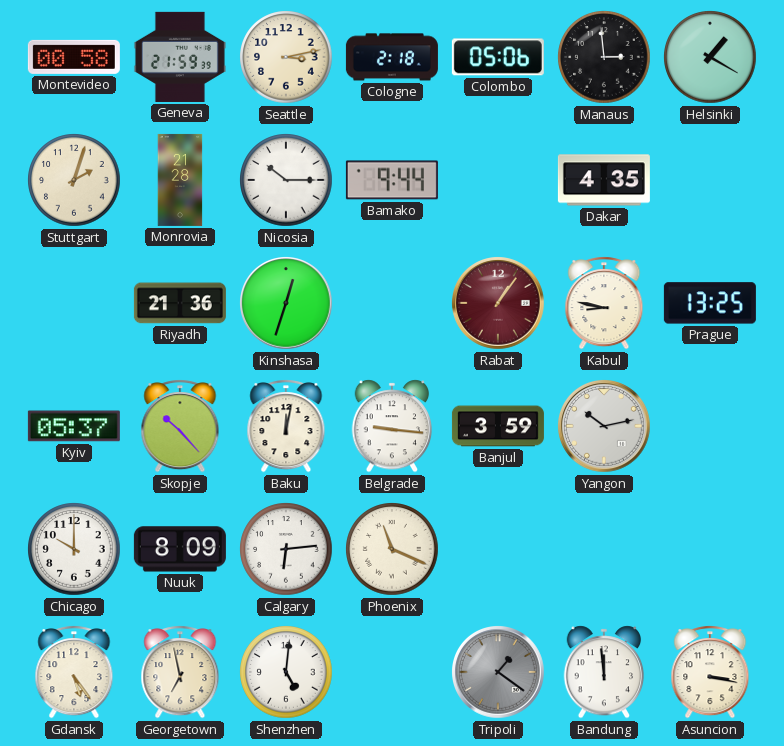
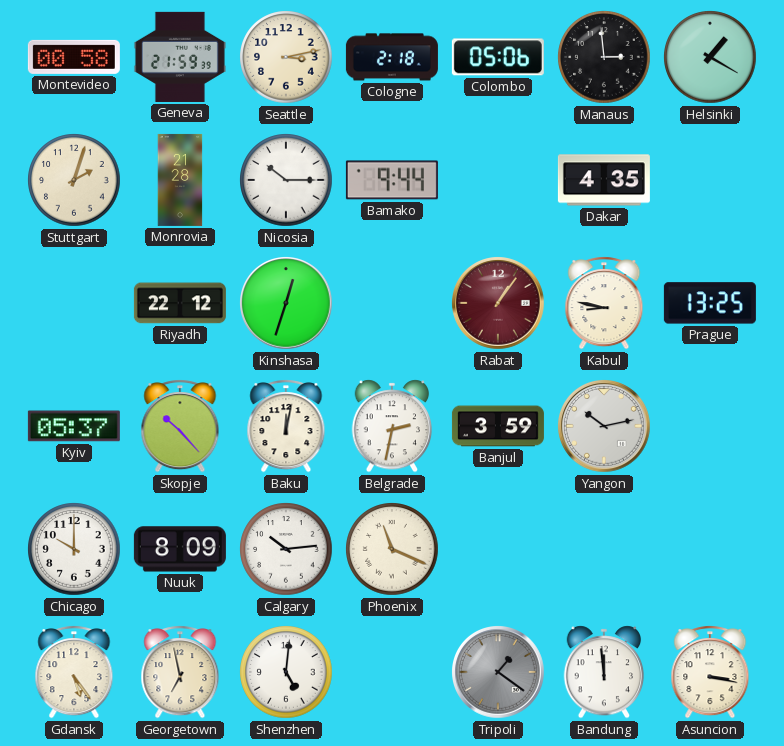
Riyadh: 21:36 -> 22:12 (180, 303)
Belgrade: 9:16 -> 2:32 (392, 426)
Calgary: 6:14 -> 10:14 (286, 549)
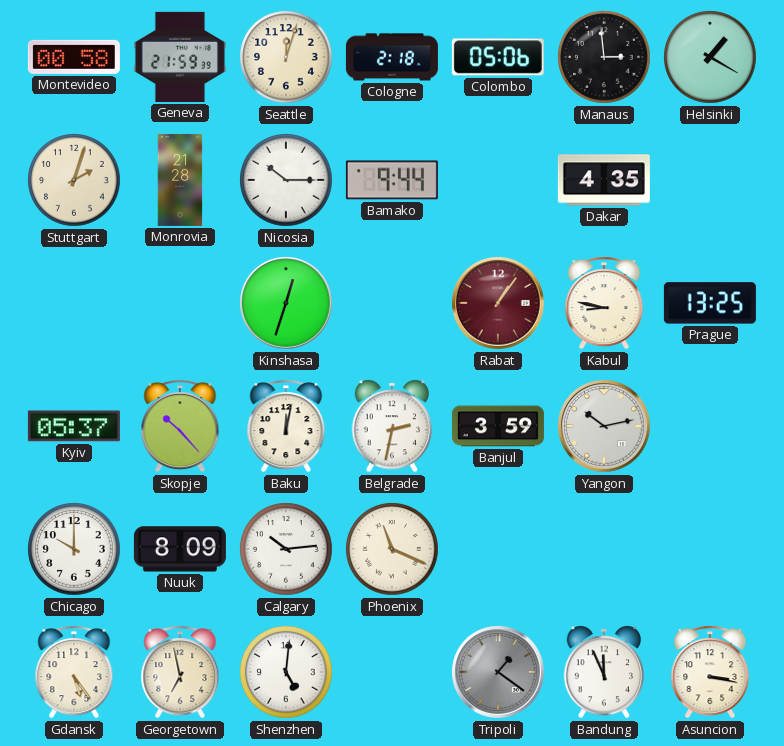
Seattle: 3:13 -> 12:03 (286, 57)
Riyadh: 22:12 -> none (180, 303)
Bandung: 11:59 -> 11:56 (604, 672)
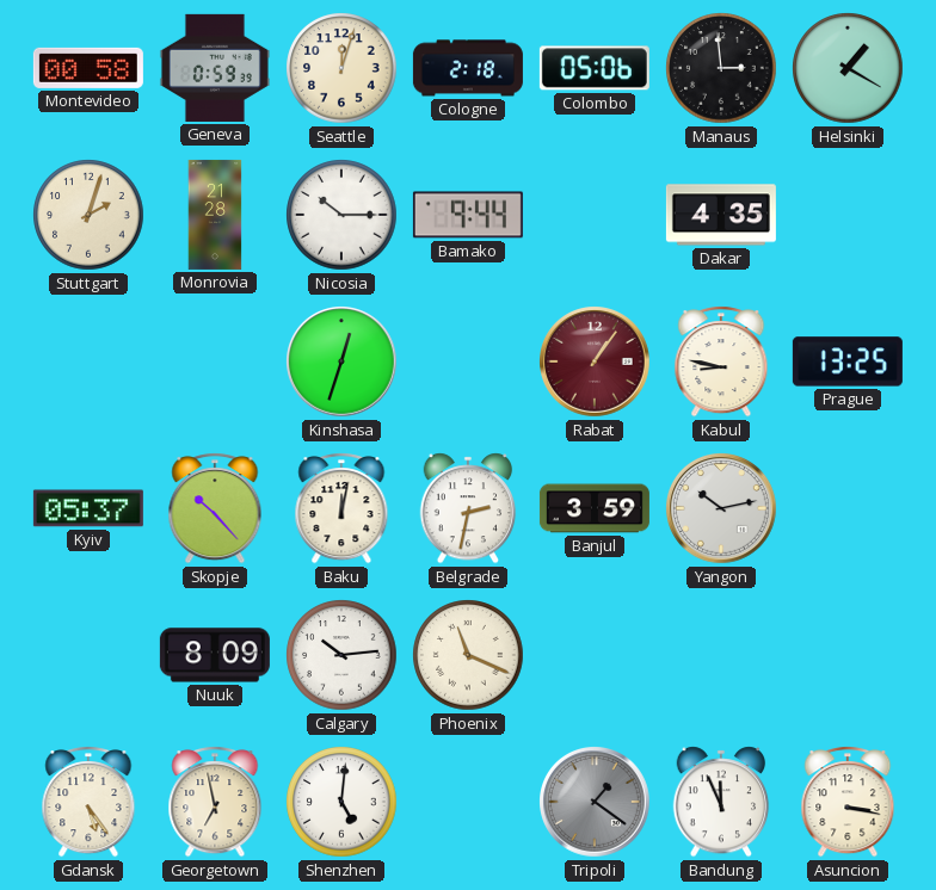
Geneva: 21:59 -> 0:59 (215, 68)
Chicago: 10:00 -> none (74, 549)
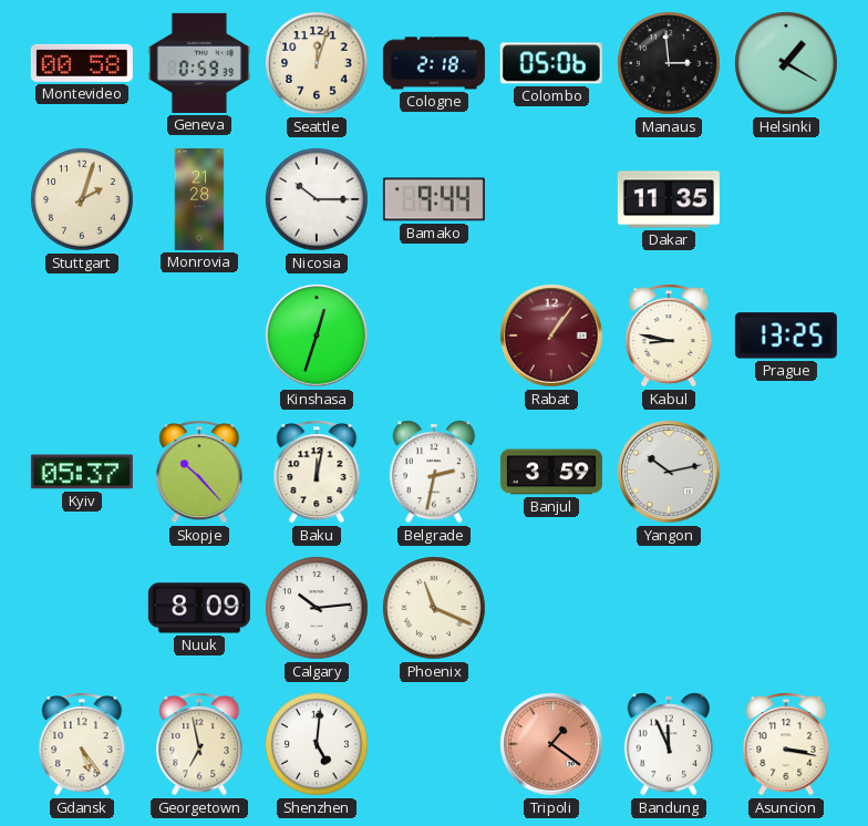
Dakar: 4:35 -> 11:35 (669, 199)
Tripoli dial: grey -> salmon (552, 745)
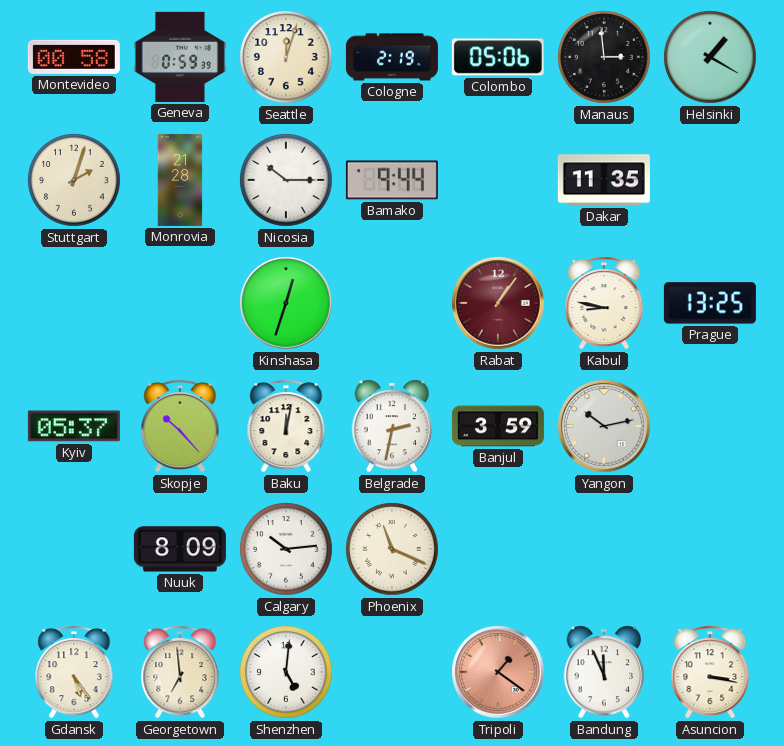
Cologne: 2:18 -> 2:19 (392, 57)
Georgetown: 6:58 -> 6:59 (180, 672)
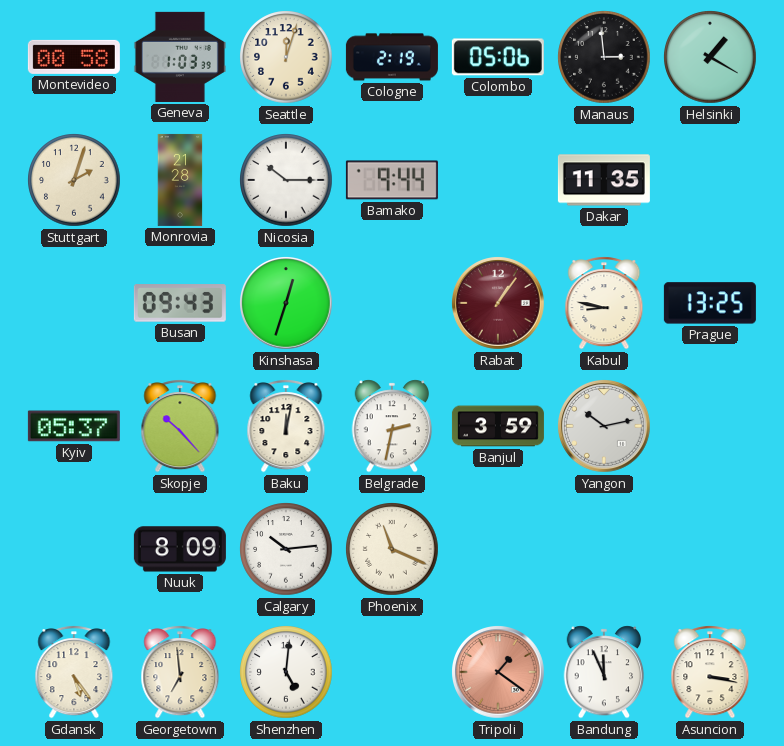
Geneva: 0:59 -> 1:03 (180, 57)
Busan: none -> 09:43 (180, 303)
